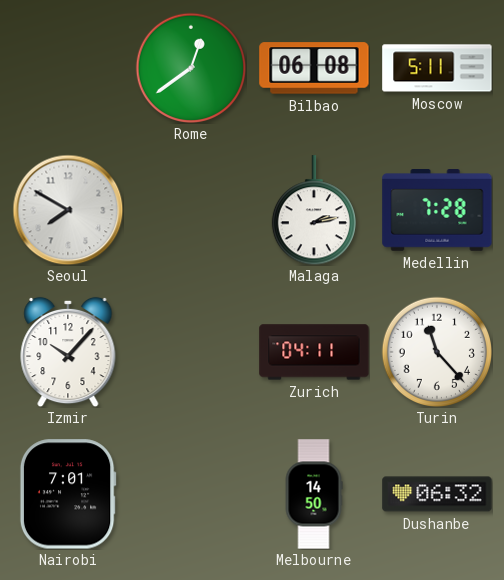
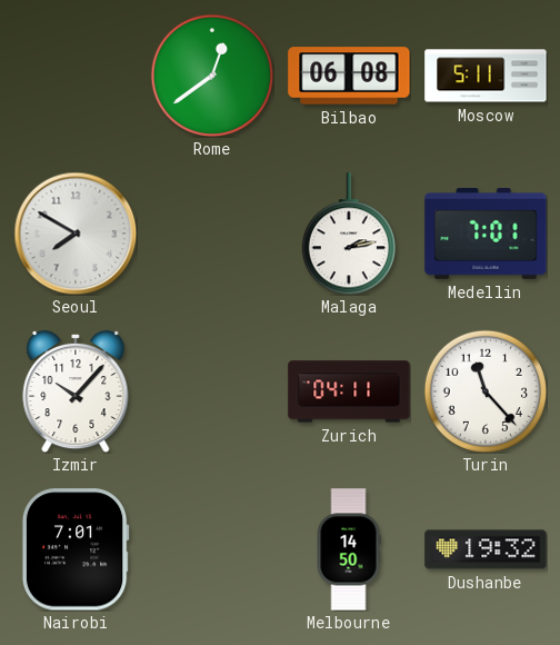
Medellin: 7:28 -> 7:01 (486, 235)
Dushanbe: 06:32 -> 19:32 (486, 549)
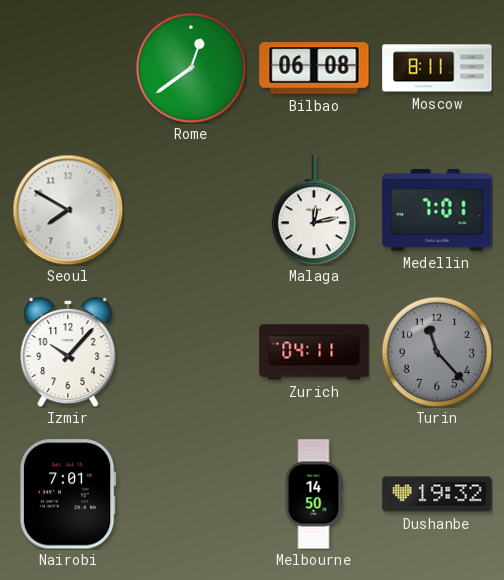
Moscow: 5:11 -> 8:11 (437, 68)
Malaga: 2:13 -> 12:13 (314, 210)
Turin dial: white -> grey (436, 351)
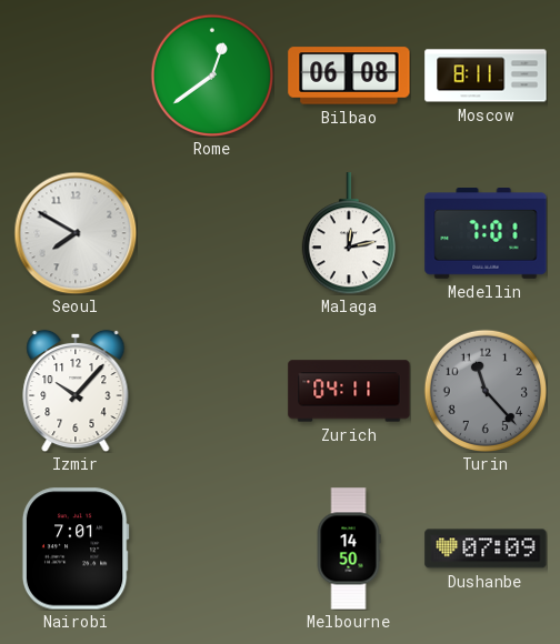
Dushanbe: 19:32 -> 07:09 (486, 549)
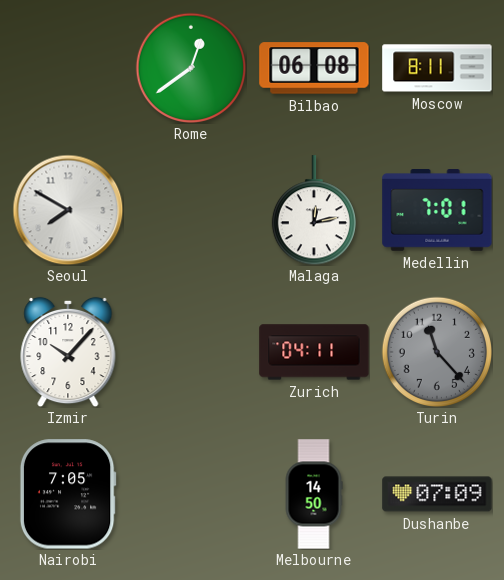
Nairobi: 7:01 -> 7:05 (68, 494)
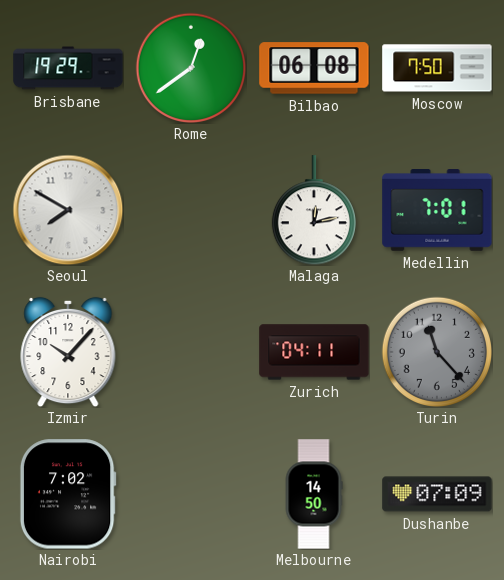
Brisbane: none -> 19:29 (68, 68)
Moscow: 8:11 -> 7:50 (437, 68)
Nairobi: 7:05 -> 7:02 (68, 494)
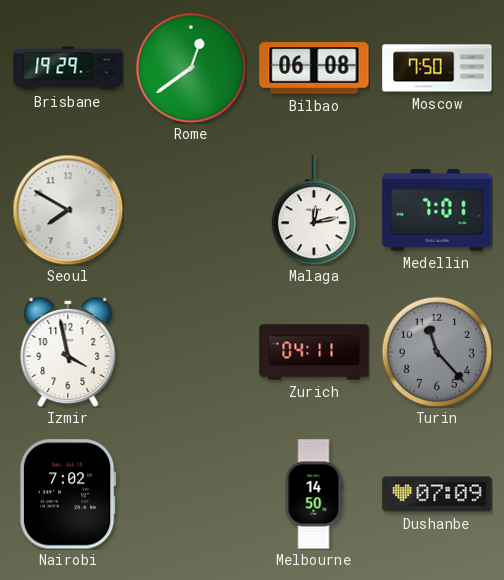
Izmir: 10:07 -> 3:58 (68, 352)
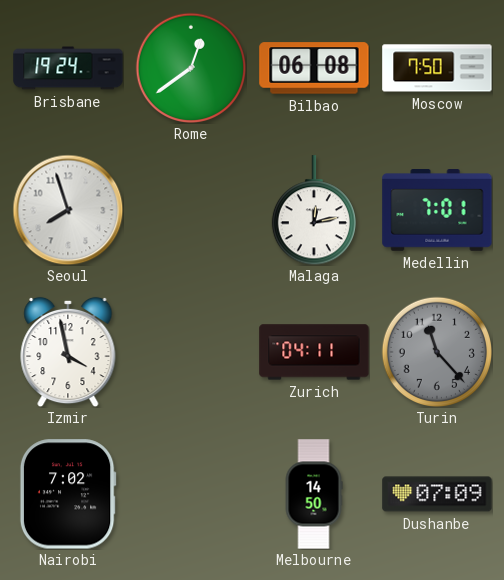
Brisbane: 19:29 -> 19:24 (68, 68)
Seoul: 7:50 -> 7:57 (68, 210)
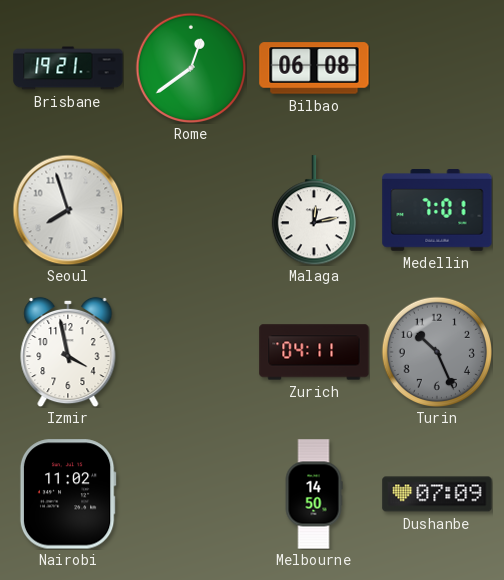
Brisbane: 19:24 -> 19:21 (68, 68)
Moscow: 7:50 -> none (437, 68)
Turin: 11:23 -> 10:26 (436, 351)
Nairobi: 7:02 -> 11:02 (68, 494)
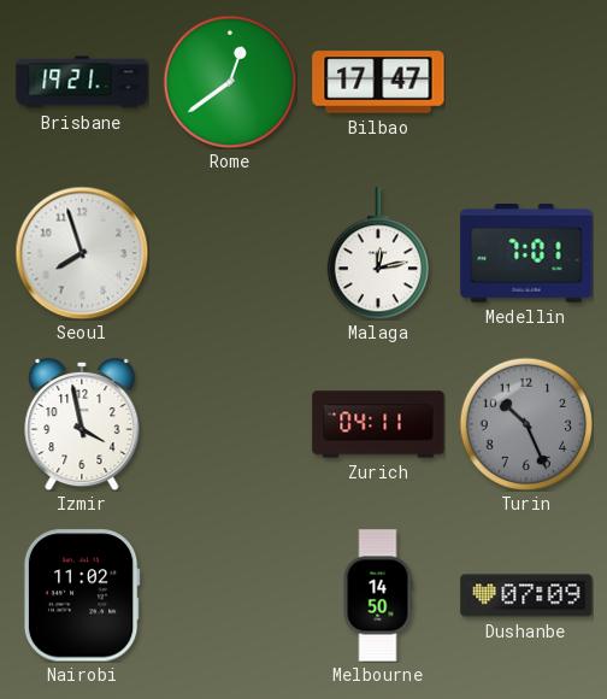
Bilbao: 06:08 -> 17:47 (378, 82)
